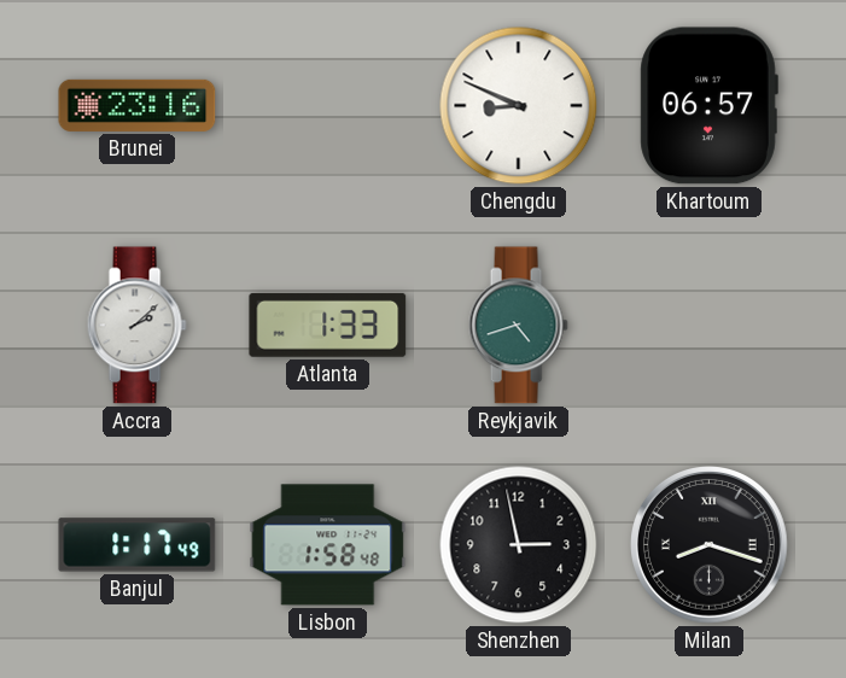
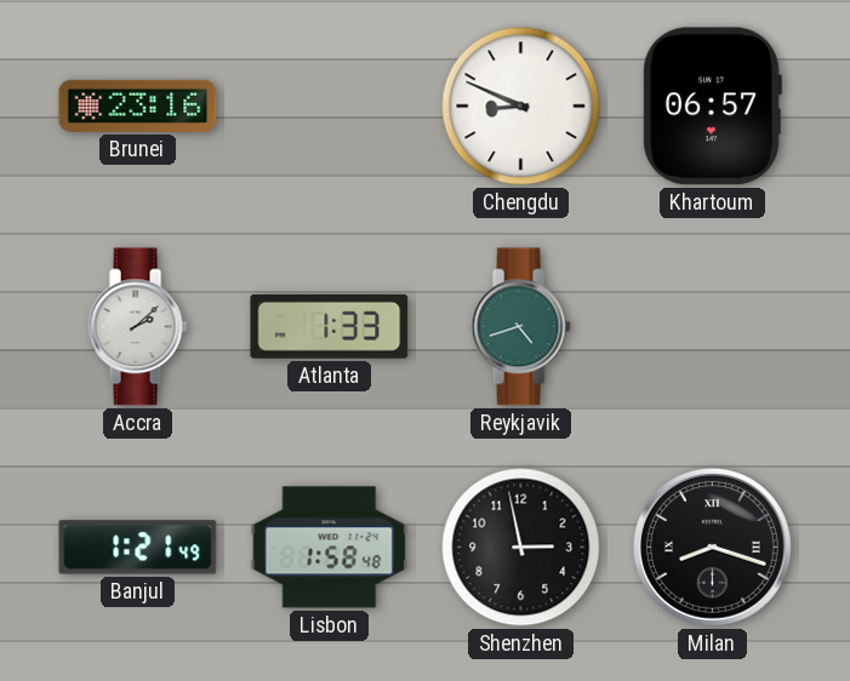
Banjul: 1:17 -> 1:21 (138, 548)
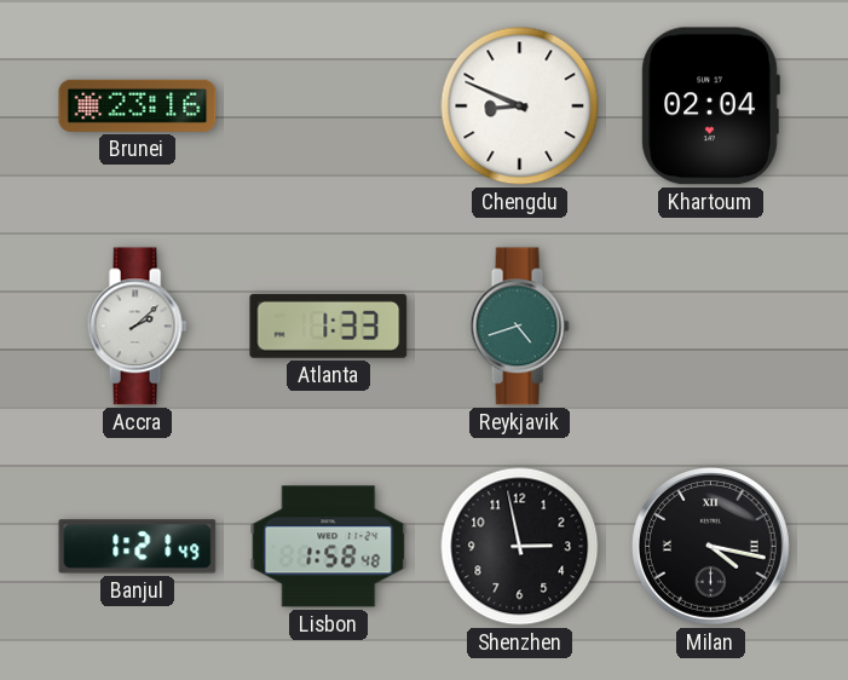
Khartoum: 06:57 -> 02:04 (710, 106)
Milan: 8:18 -> 4:17 (711, 547)
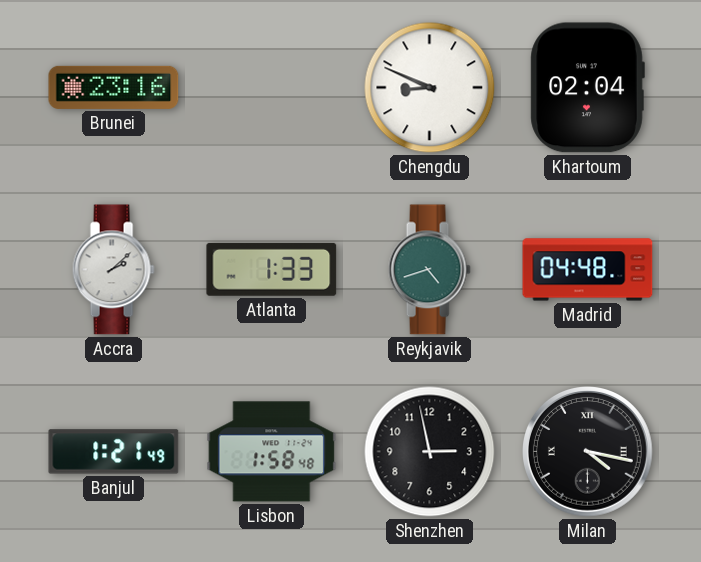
Madrid: none -> 04:48 (588, 270)
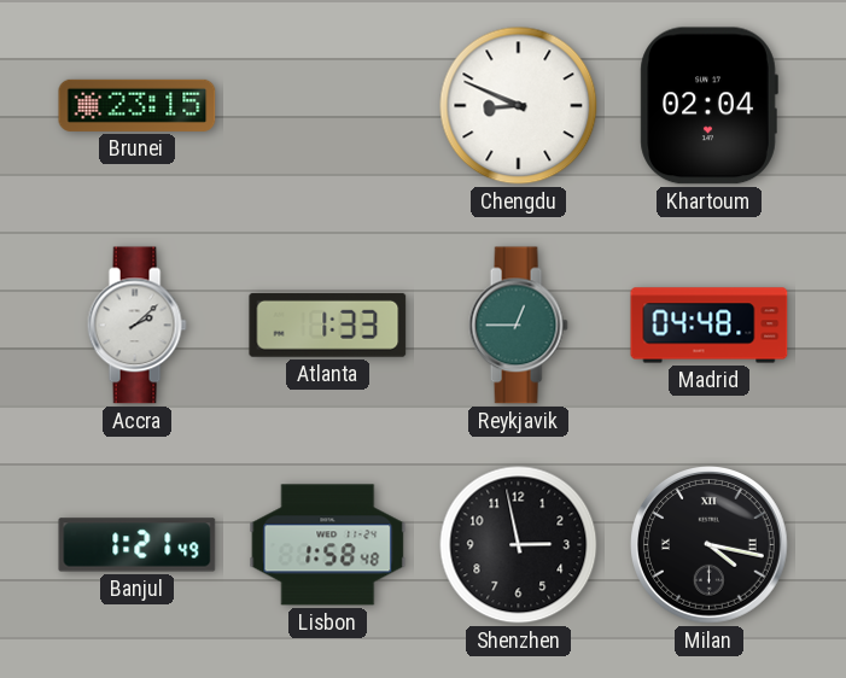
Brunei: 23:16 -> 23:15 (138, 105)
Reykjavik: 4:42 -> 12:45 (518, 326)
